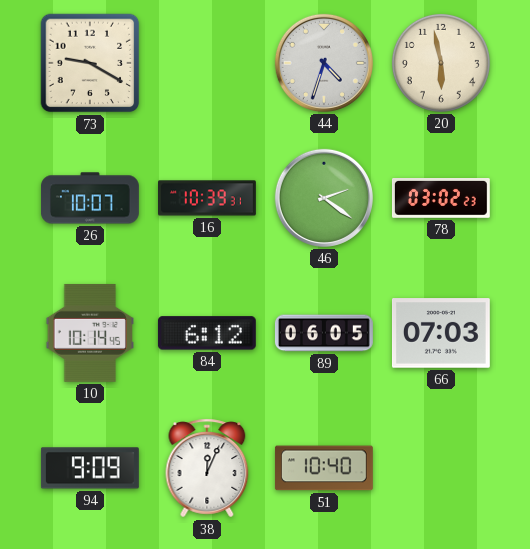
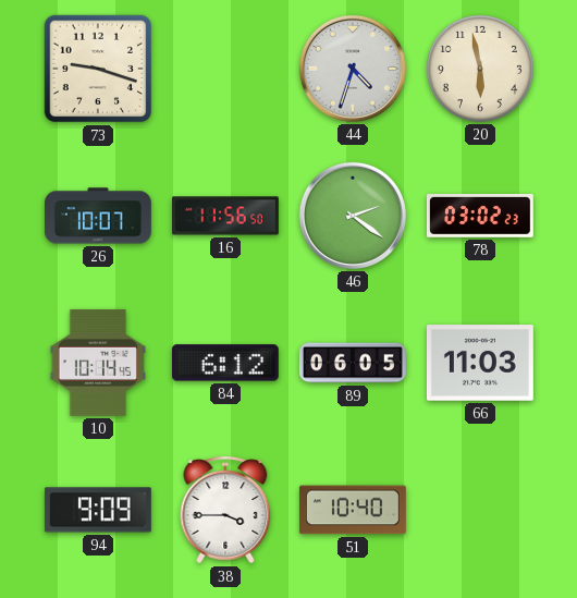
73: 9:20 -> 9:18 (98, 69)
16: 10:39 -> 11:56 (226, 216)
66: 07:03 -> 11:03 (480, 363)
38: 12:04 -> 3:45 (225, 510)
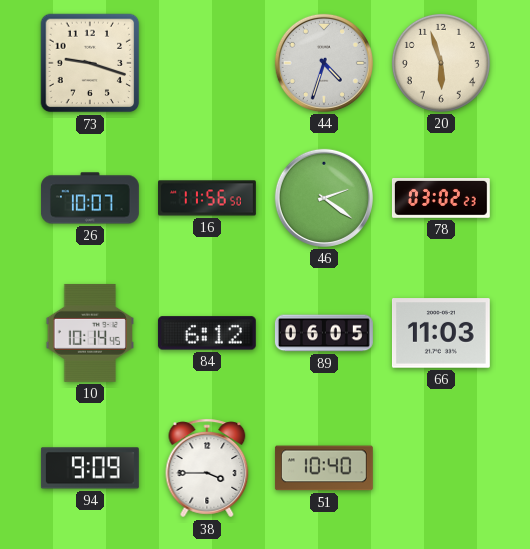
20: 5:58 -> 5:57 (441, 63)
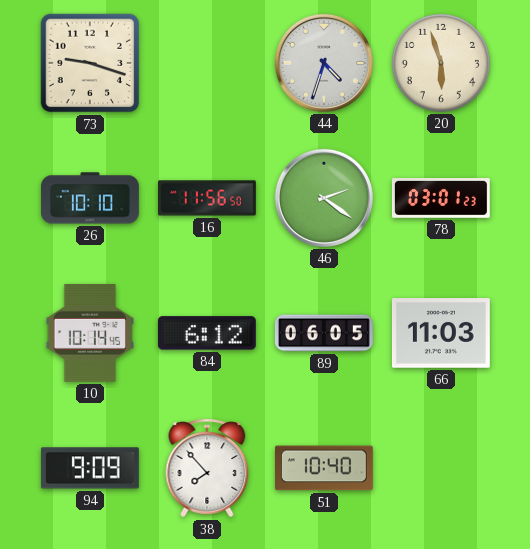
26: 10:07 -> 10:10 (90, 198)
78: 03:02 -> 03:01 (441, 199)
38: 3:45 -> 7:53 (207, 468)
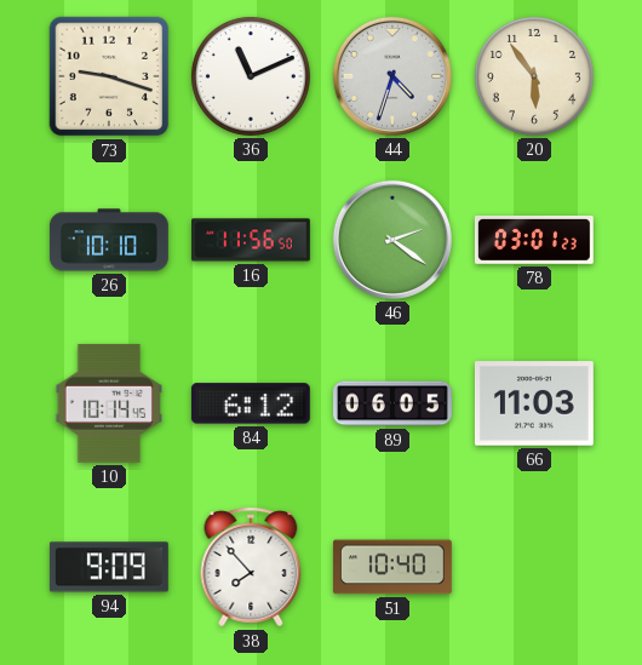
36: none -> 11:11 (251, 76)
20: 5:57 -> 5:54 (534, 76)
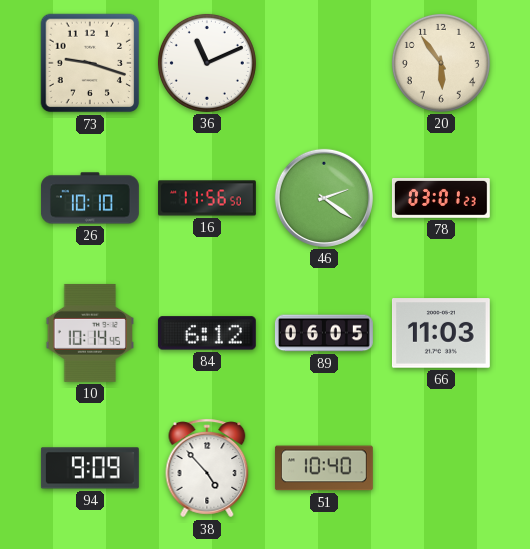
44: 4:33 -> none (392, 76)
38: 7:53 -> 4:53 (207, 468)
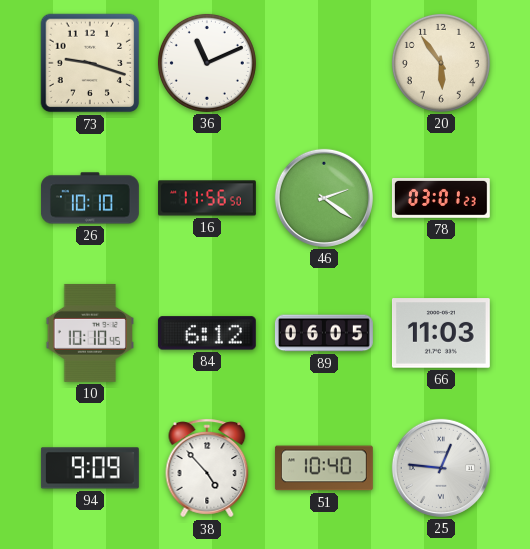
10: 10:14 -> 10:10 (89, 333)
25: none -> 12:46 (441, 468)
